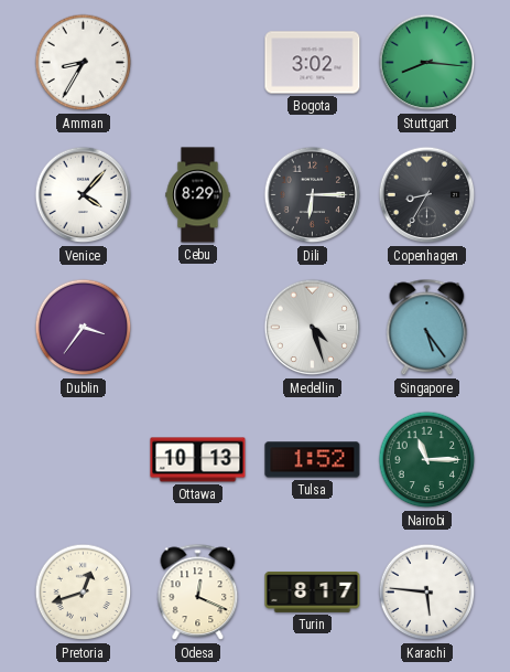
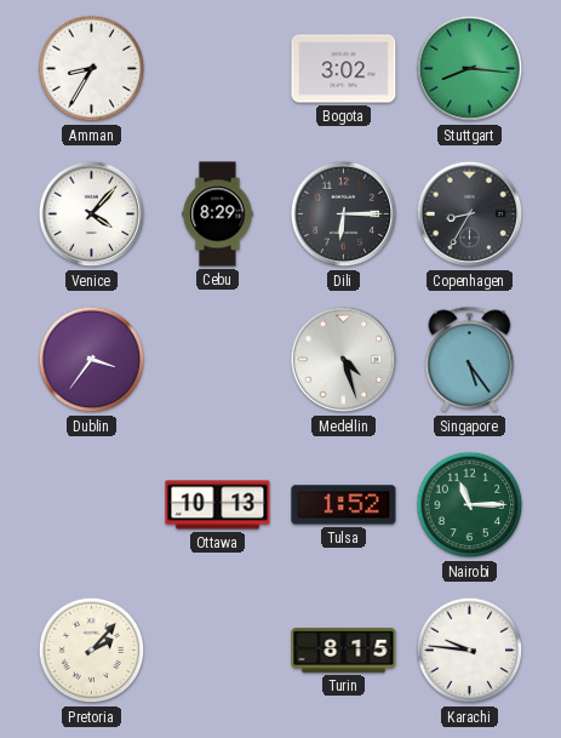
Pretoria: 12:42 -> 2:07 (92, 651)
Odesa: 12:19 -> none (198, 593)
Turin: 8:17 -> 8:15 (344, 651)
Karachi: 5:46 -> 9:46 (470, 651)
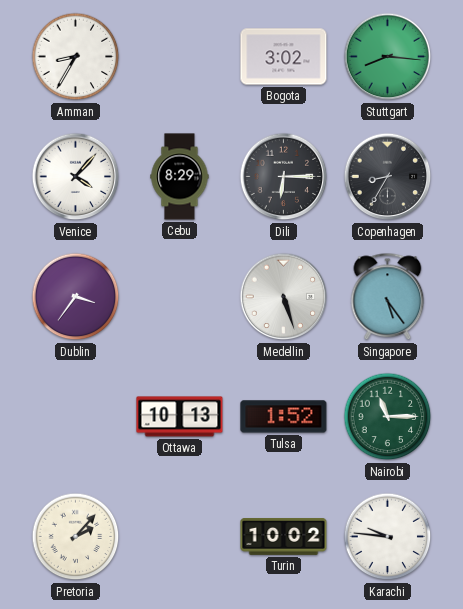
Medellin: 4:27 -> 5:27 (284, 297)
Turin: 8:15 -> 10:02 (284, 537)
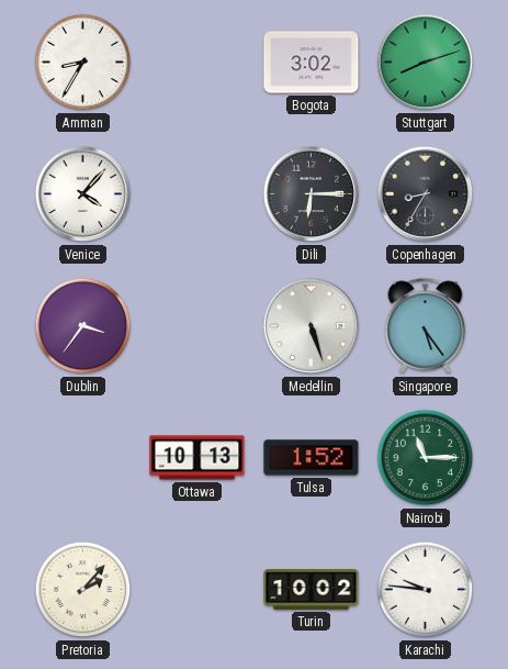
Stuttgart: 8:16 -> 8:12 (426, 63)
Cebu: 8:29 -> none (180, 177)
